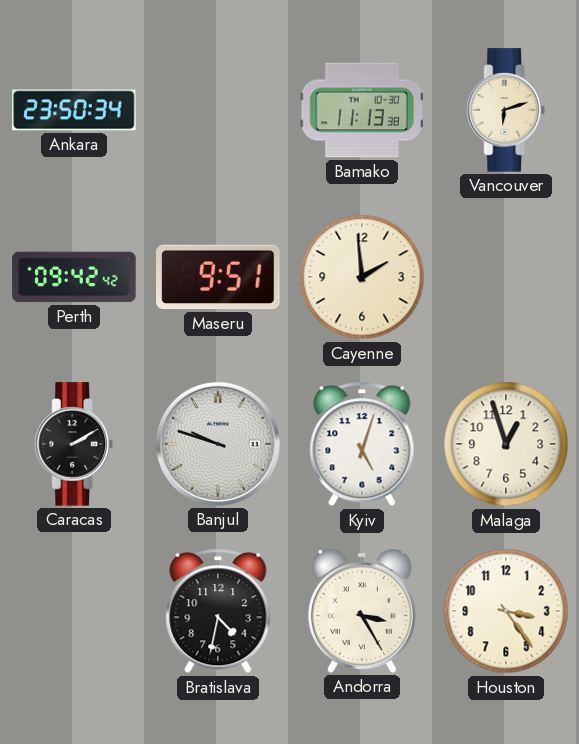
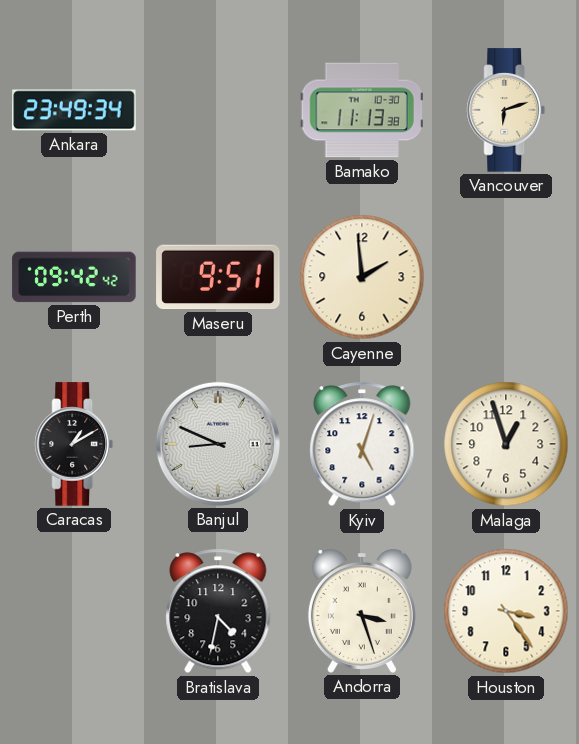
Ankara: 23:50 -> 23:49 (74, 110)
Caracas: 2:10 -> 1:10 (74, 444)
Banjul: 9:48 -> 8:49 (218, 444)
Andorra: 3:25 -> 3:27 (362, 612)
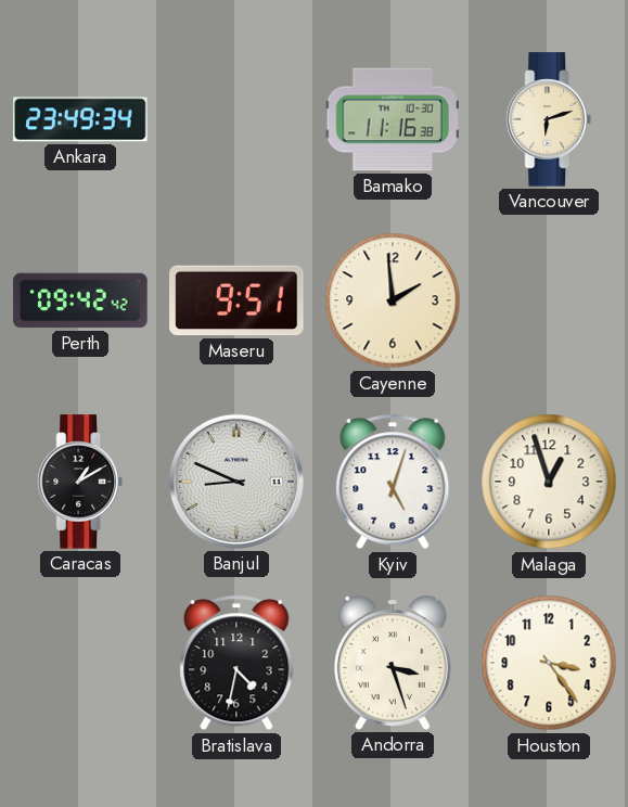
Bamako: 11:13 -> 11:16 (393, 119)
